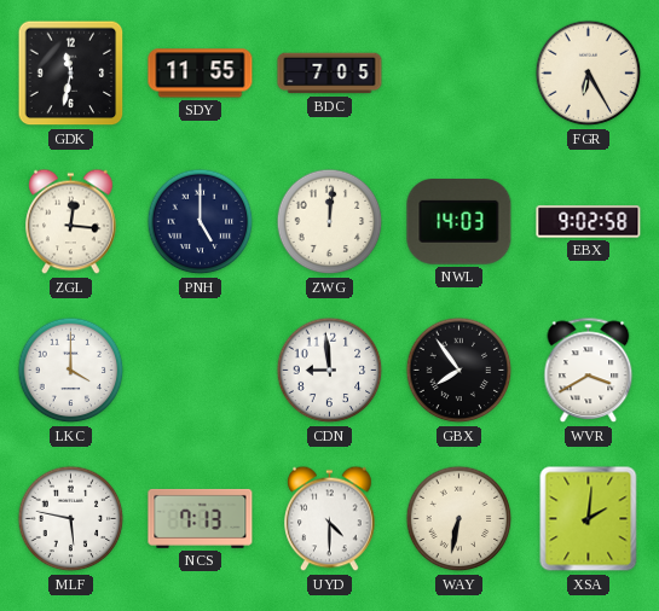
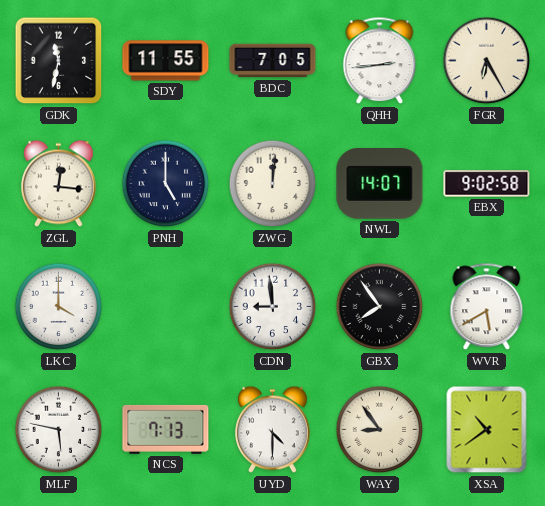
QHH: none -> 2:44 (380, 61)
NWL: 14:03 -> 14:07 (380, 184)
WVR: 3:40 -> 5:40 (487, 307)
WAY: 6:32 -> 8:54 (380, 430)
XSA: 2:01 -> 10:39 (487, 430)
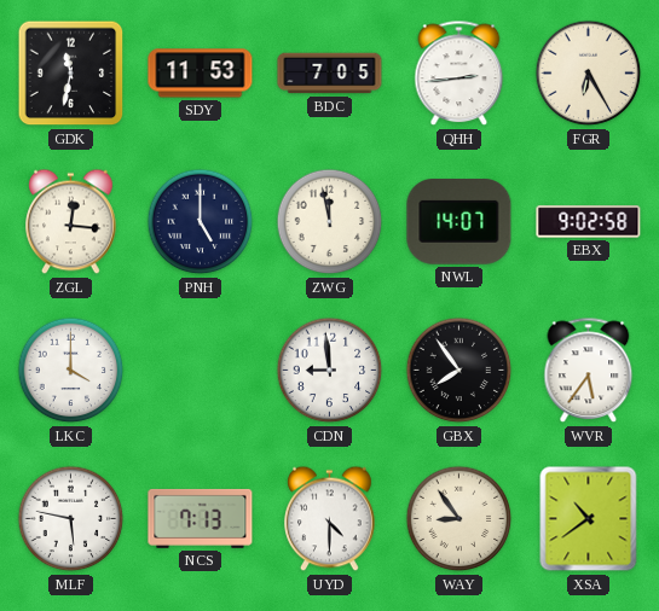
SDY: 11:55 -> 11:53 (201, 74)
ZWG: 12:01 -> 11:58 (330, 222)
WVR: 5:40 -> 5:36 (589, 371)
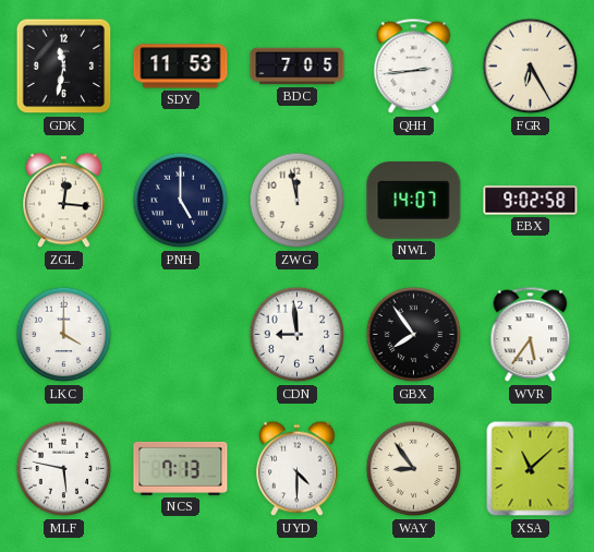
XSA: 10:39 -> 11:08 (531, 469)
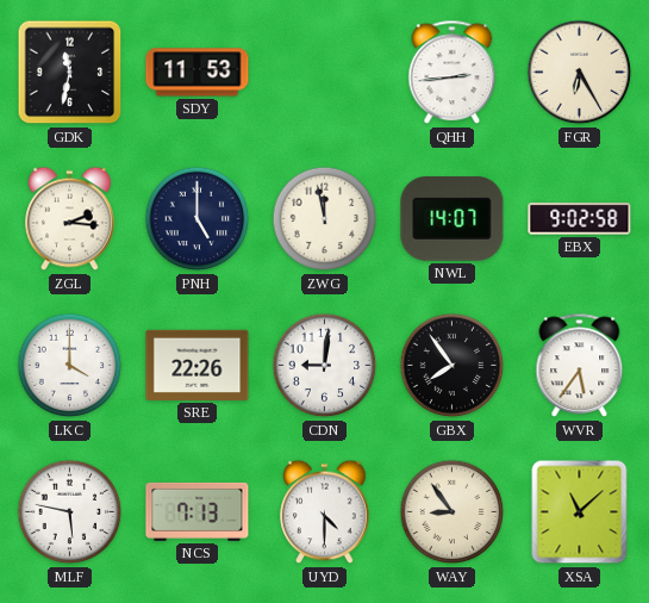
BDC: 7:05 -> none (298, 67)
ZGL: 12:16 -> 2:16 (70, 219)
SRE: none -> 22:26 (198, 365)
CDN: 8:59 -> 9:01 (325, 366)
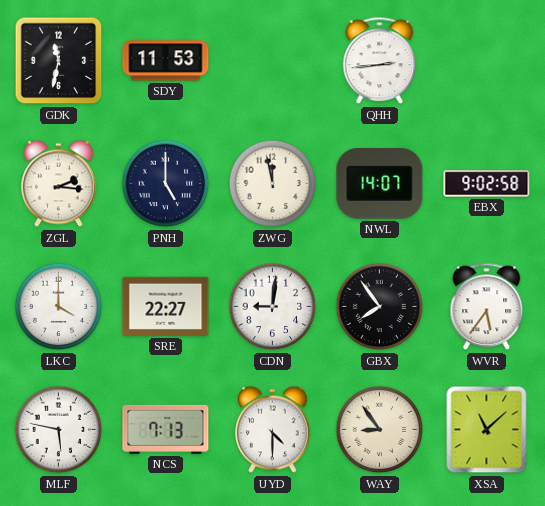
FGR: 6:25 -> none (580, 73)
SRE: 22:26 -> 22:27 (166, 306)
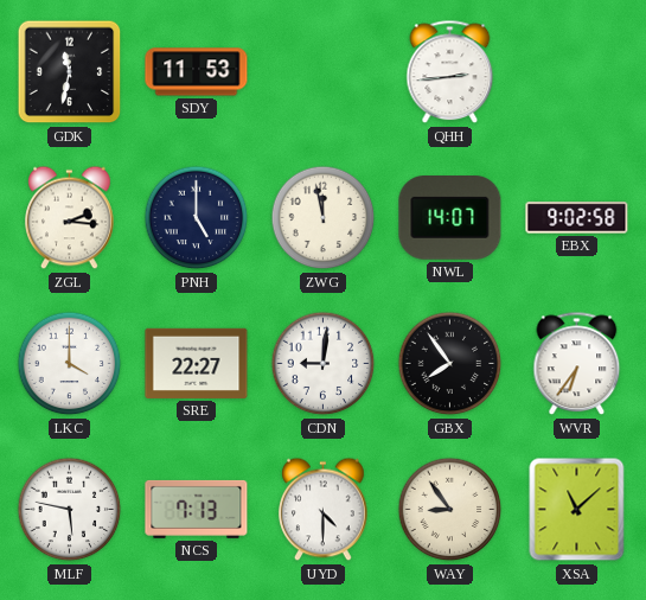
WVR: 5:36 -> 6:36 (577, 364)
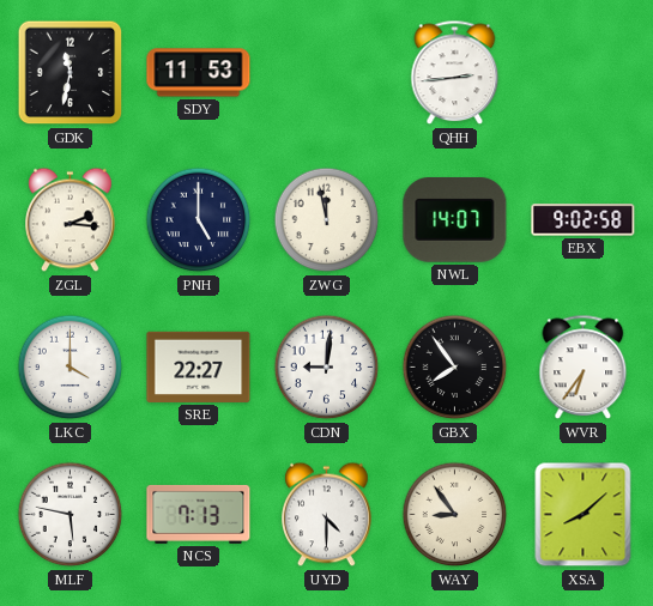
XSA: 11:08 -> 8:08 (584, 515)
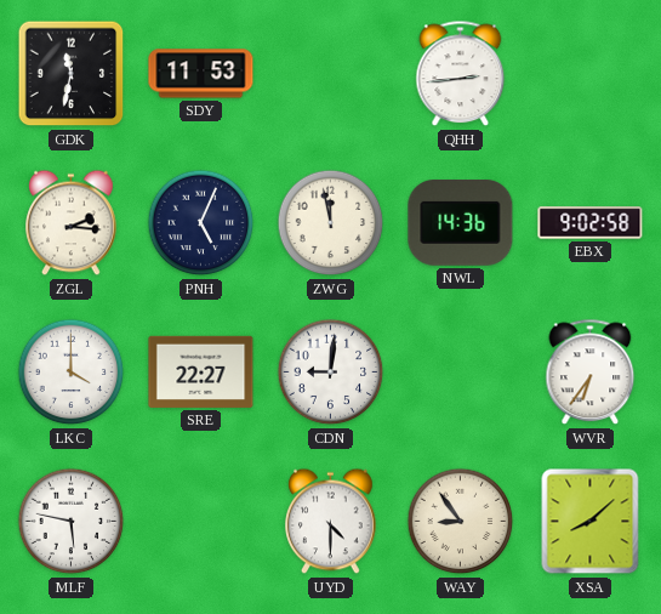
PNH: 5:00 -> 5:04 (201, 223)
NWL: 14:07 -> 14:36 (461, 223)
GBX: 7:54 -> none (455, 368)
NCS: 7:13 -> none (199, 514)
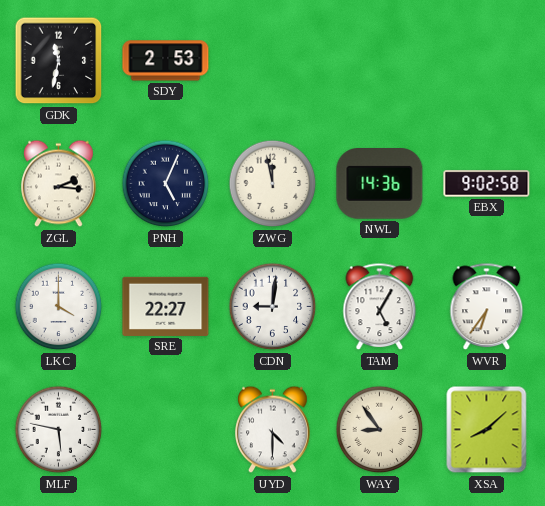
SDY: 11:53 -> 2:53 (166, 61)
QHH: 2:44 -> none (461, 74)
TAM: none -> 5:05 (380, 307)
